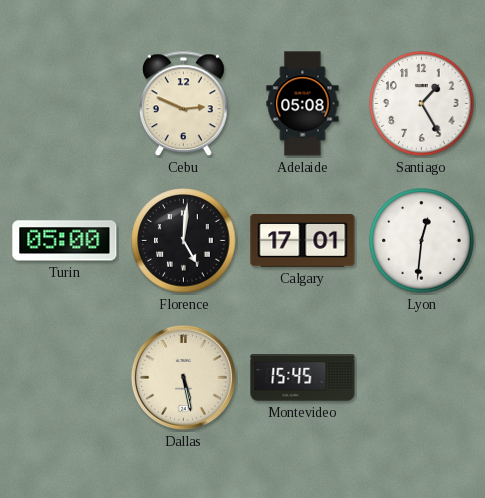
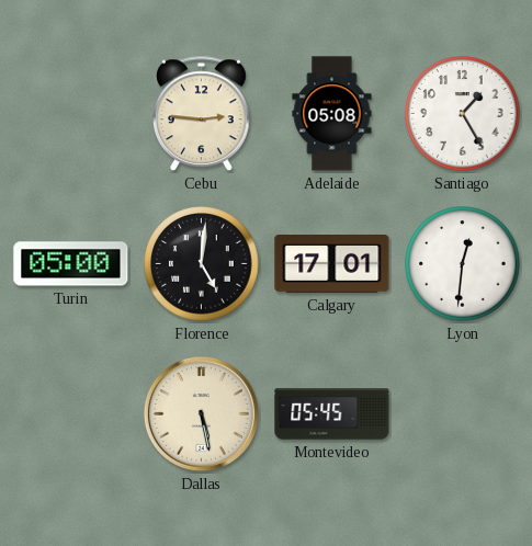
Cebu: 2:49 -> 2:46 (202, 114)
Montevideo: 15:45 -> 05:45 (332, 414)
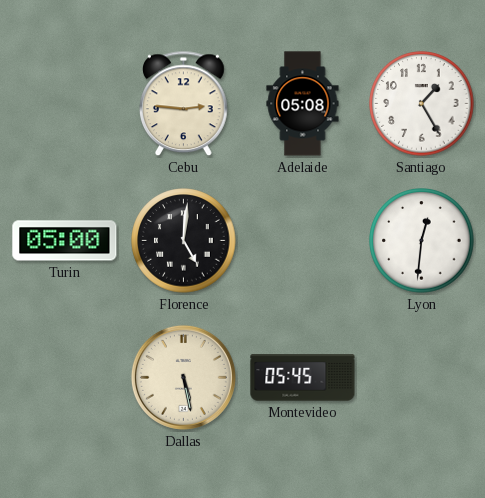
Calgary: 17:01 -> none (332, 264)
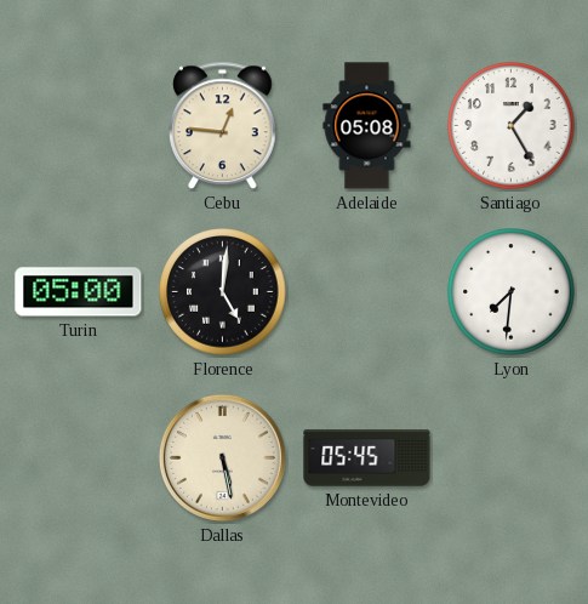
Cebu: 2:46 -> 12:46 (223, 126)
Lyon: 12:31 -> 7:31 (512, 292)
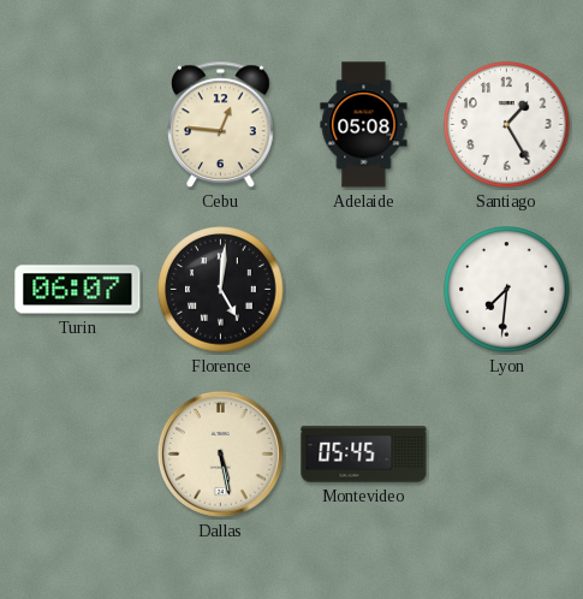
Turin: 05:00 -> 06:07 (78, 290)
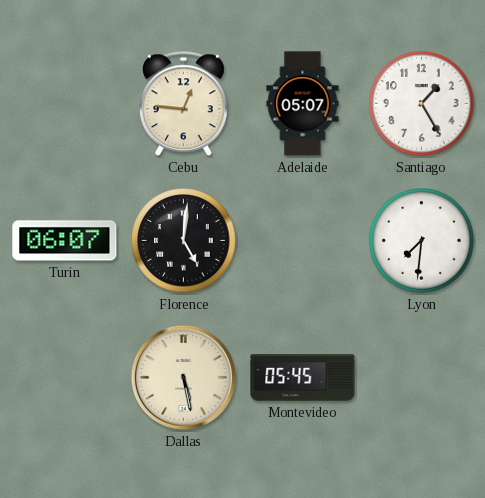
Adelaide: 05:08 -> 05:07 (303, 104)
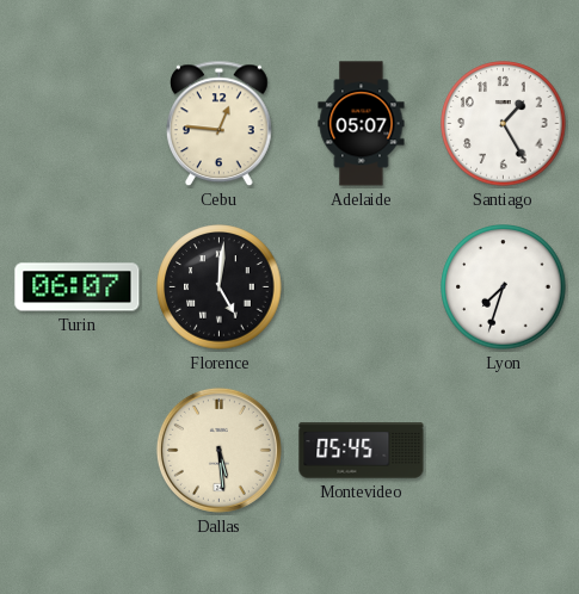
Lyon: 7:31 -> 7:33 (504, 287)
Dallas: 5:28 -> 5:29 (218, 450)
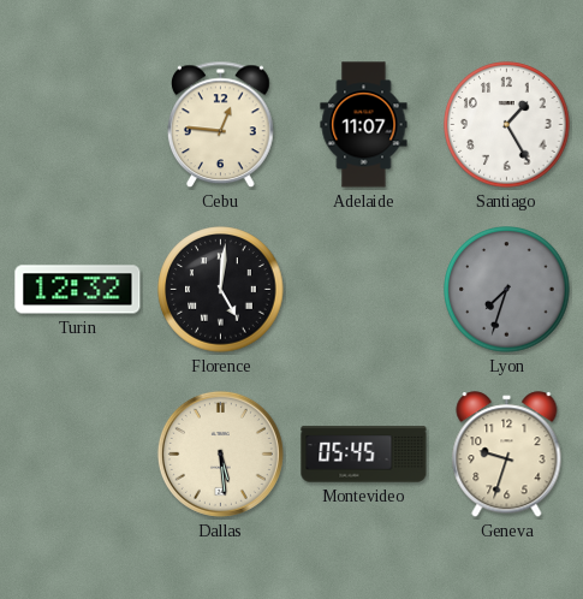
Adelaide: 05:07 -> 11:07 (364, 125)
Turin: 06:07 -> 12:32 (78, 290)
Lyon dial: white -> grey (507, 290)
Geneva: none -> 9:33 (507, 455)
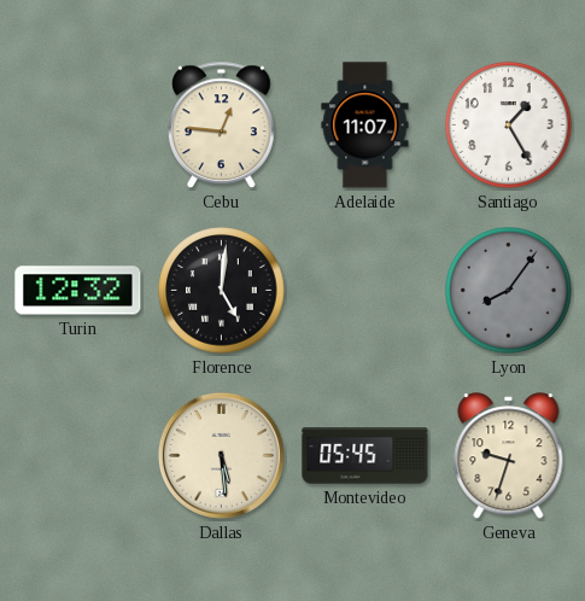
Lyon: 7:33 -> 8:06 (509, 291)
